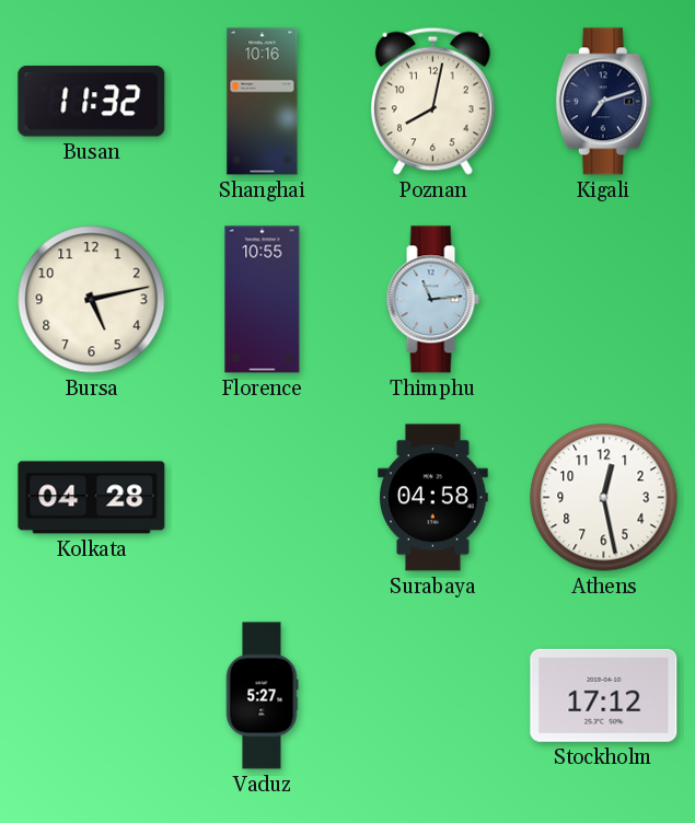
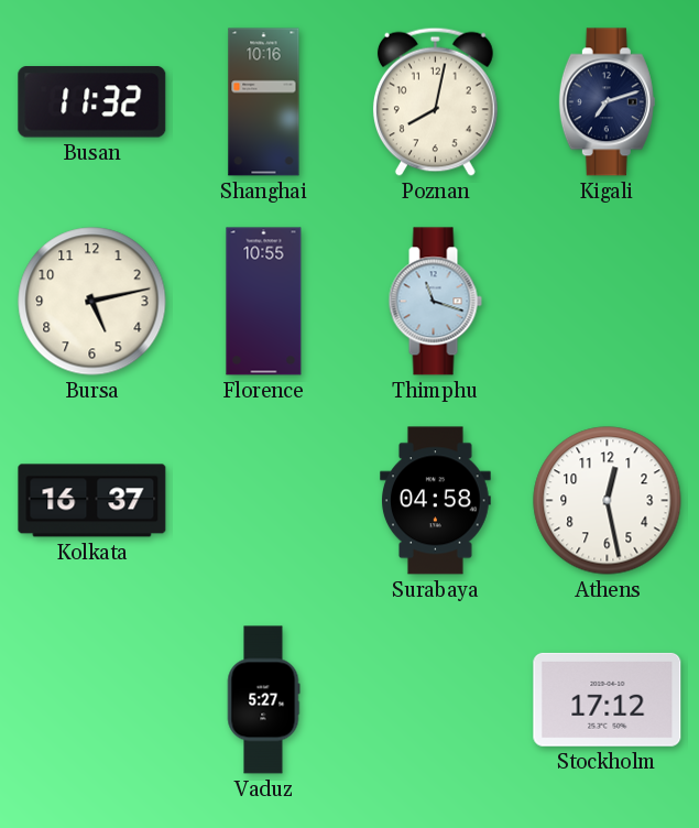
Thimphu: 11:14 -> 11:18 (435, 302)
Kolkata: 04:28 -> 16:37 (92, 501)
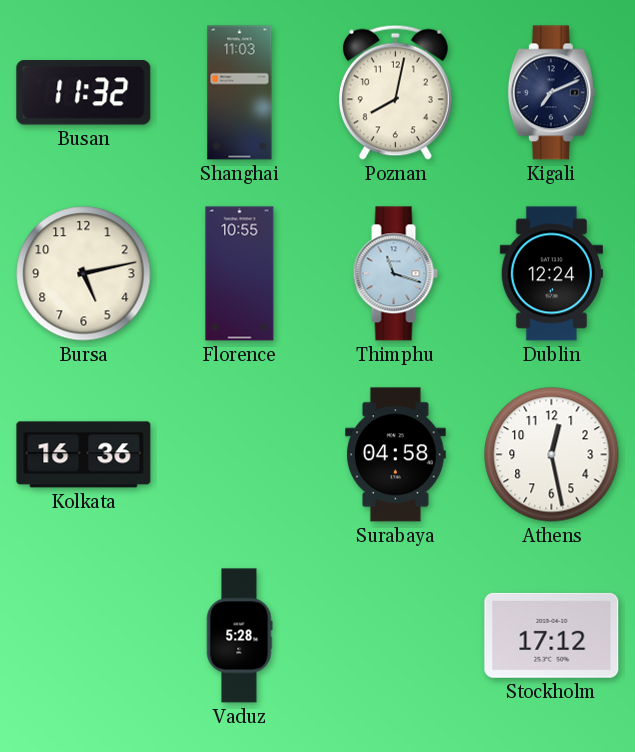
Shanghai: 10:16 -> 11:03 (240, 93)
Kigali: 7:12 -> 7:11 (551, 93)
Dublin: none -> 12:24 (551, 274)
Kolkata: 16:37 -> 16:36 (84, 455)
Vaduz: 5:27 -> 5:28 (239, 636)
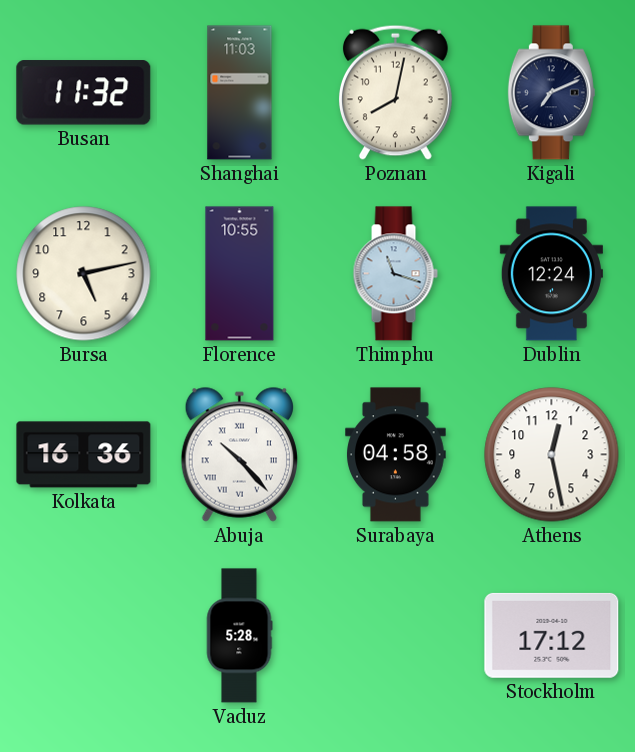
Abuja: none -> 10:23 (239, 454)
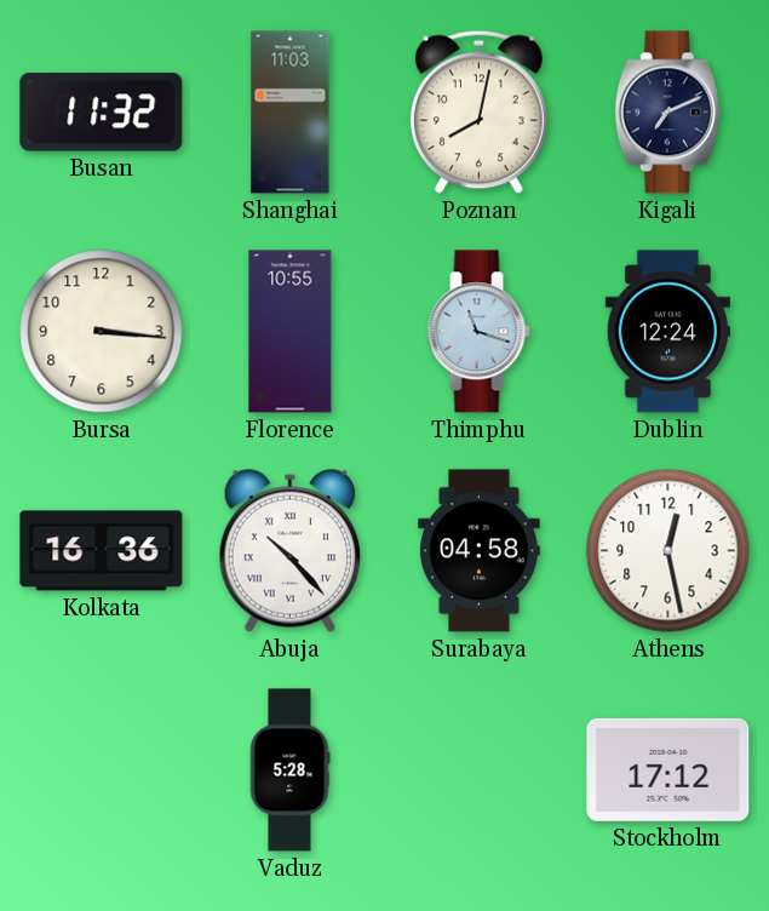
Bursa: 5:13 -> 3:16 (102, 332)
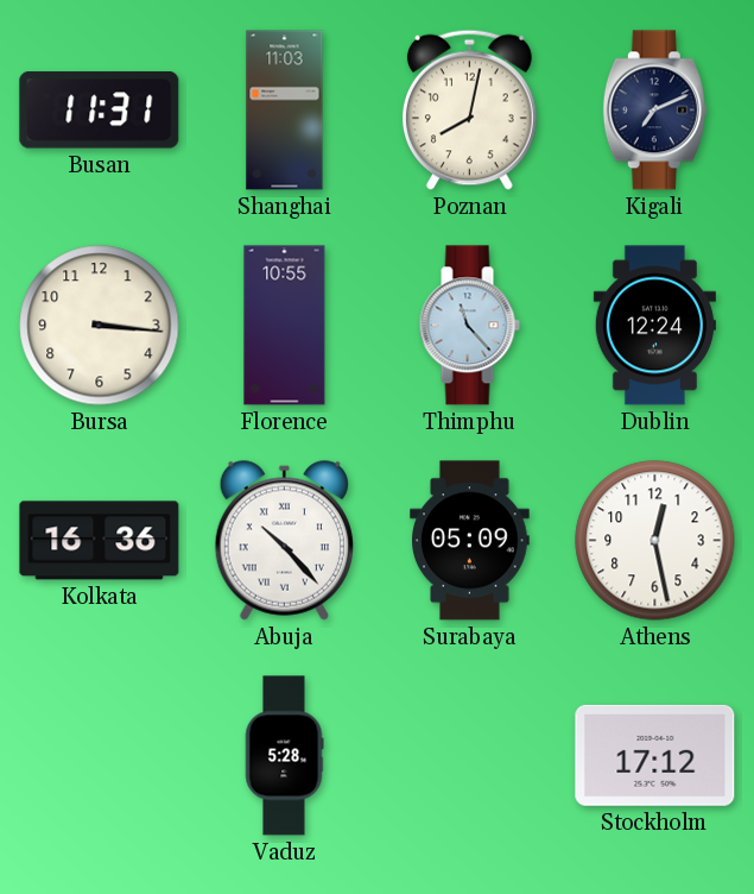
Busan: 11:32 -> 11:31 (100, 111)
Thimphu: 11:18 -> 11:23 (469, 326)
Surabaya: 04:58 -> 05:09 (470, 541)
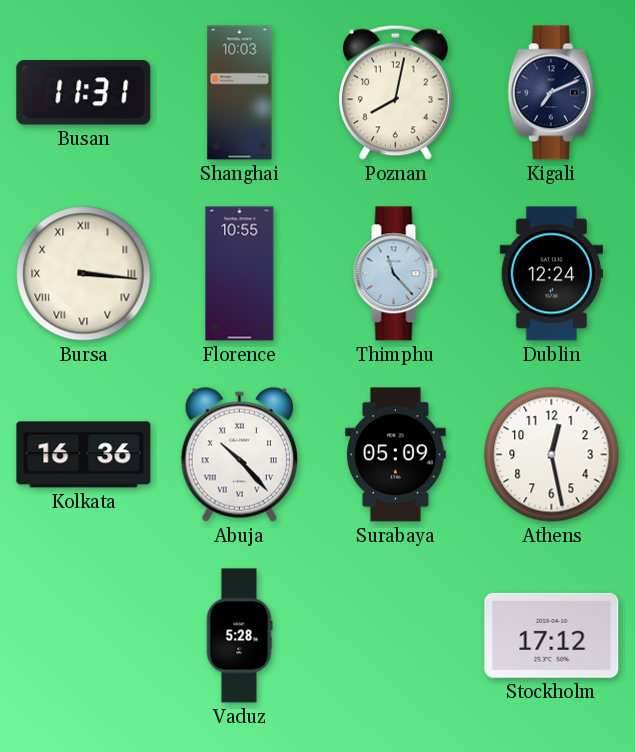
Shanghai: 11:03 -> 10:03 (240, 93)
Bursa numerals: Arabic -> Roman (84, 274)
